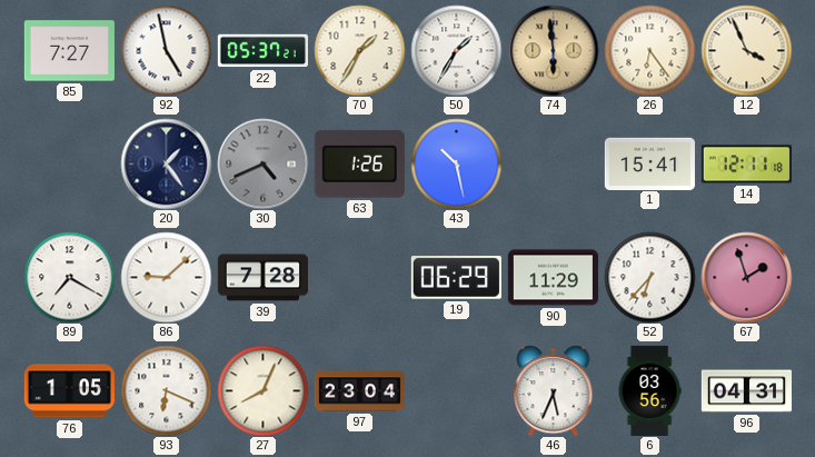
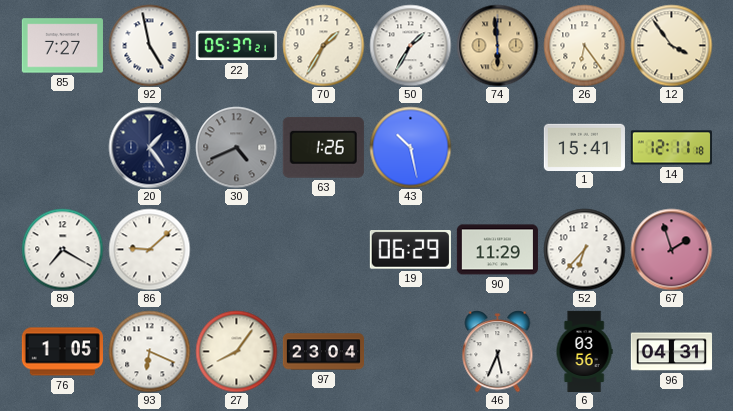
12: 3:56 -> 3:54 (671, 45)
39: 7:28 -> none (262, 278)
27: 8:04 -> 8:06 (236, 351)
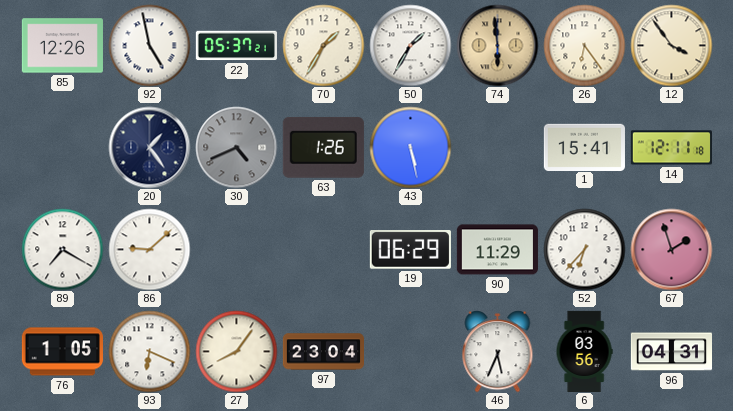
85: 7:27 -> 12:26 (62, 46)
43: 10:28 -> 5:28 (410, 147)
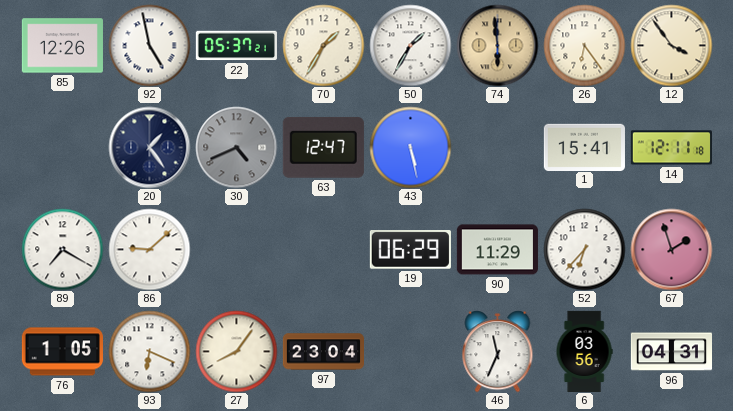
63: 1:26 -> 12:47 (323, 147)
46: 5:34 -> 11:34 (498, 351)
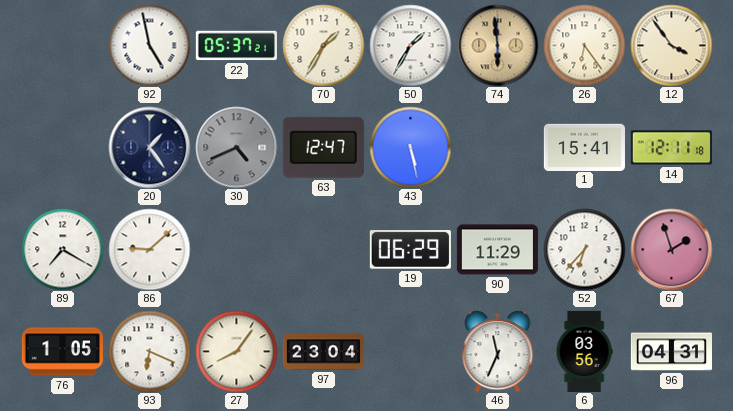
85: 12:26 -> none (62, 46)
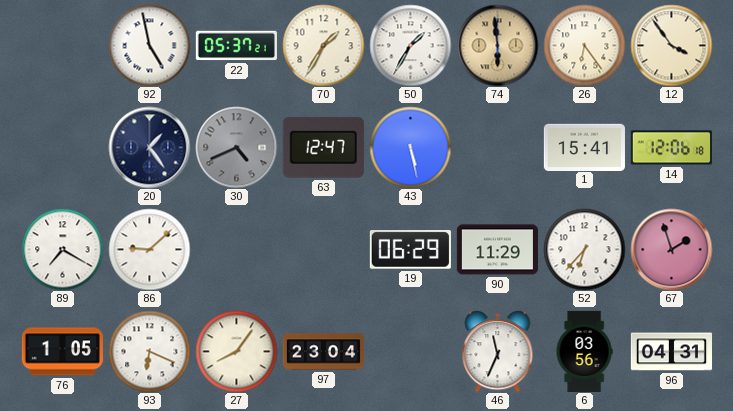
14: 12:11 -> 12:06 (671, 148)
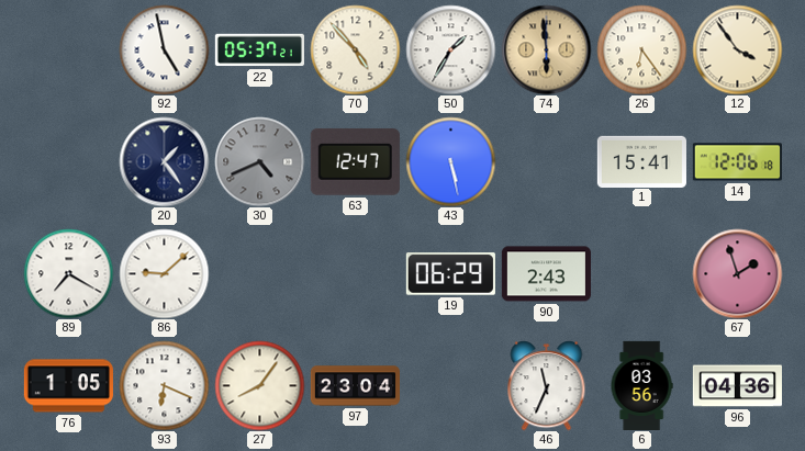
70: 1:35 -> 4:53 (355, 49)
90: 11:29 -> 2:43 (546, 274)
52: 6:37 -> none (584, 249)
96: 04:31 -> 04:36 (737, 386)
